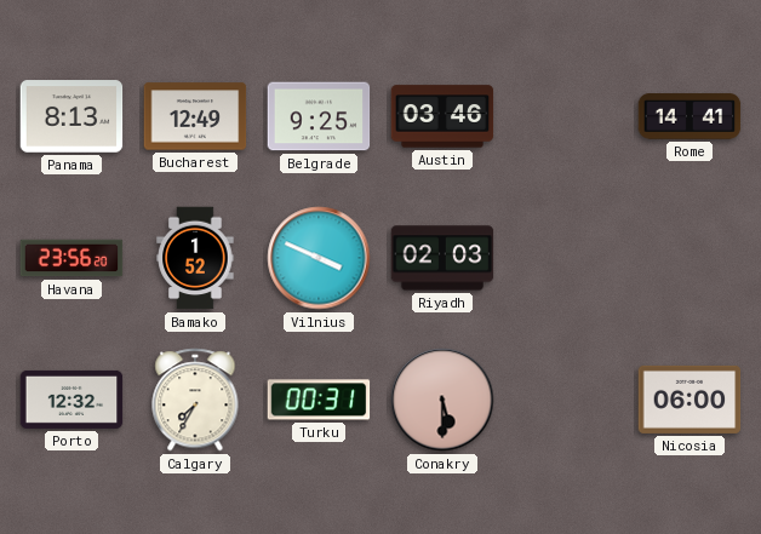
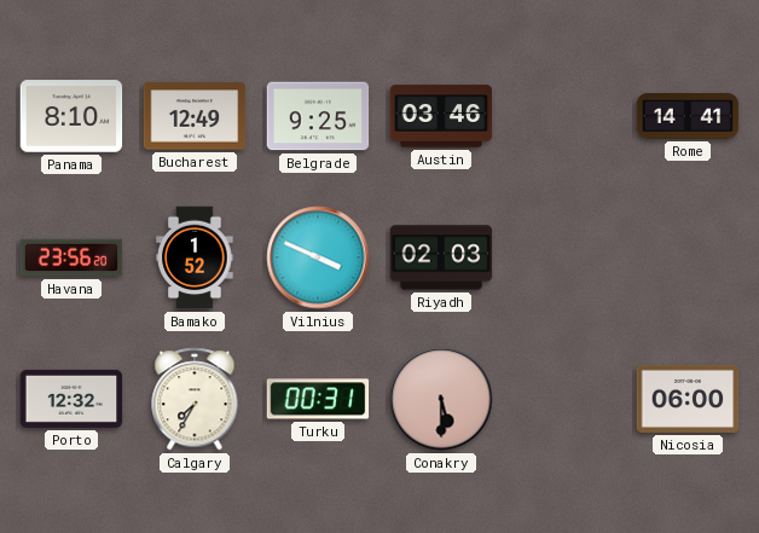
Panama: 8:13 -> 8:10 (71, 116)
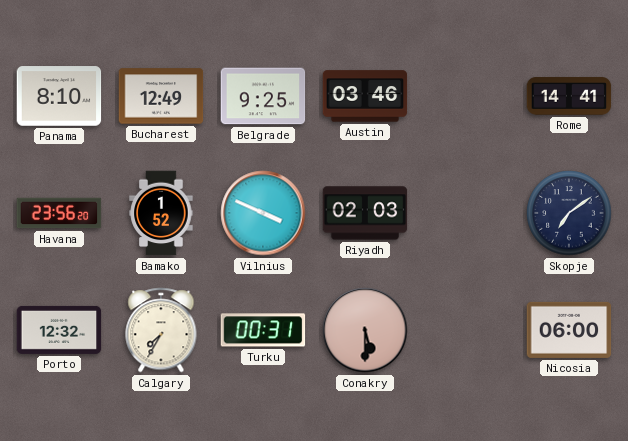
Skopje: none -> 7:09 (569, 213)
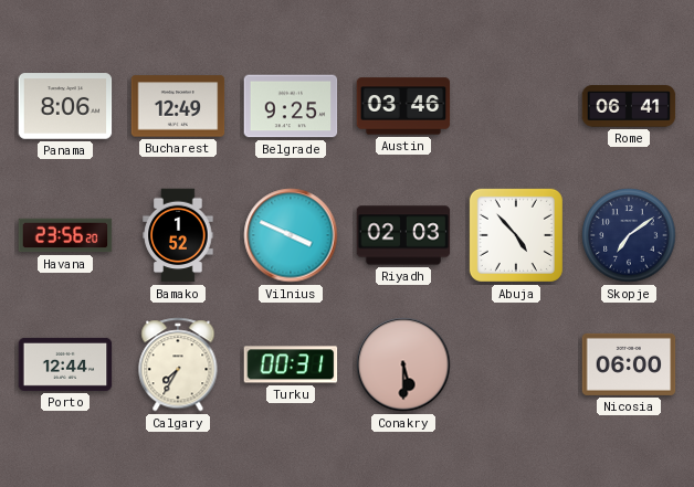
Panama: 8:10 -> 8:06 (65, 106)
Rome: 14:41 -> 06:41 (629, 106)
Abuja: none -> 4:53 (516, 235)
Porto: 12:32 -> 12:44 (65, 364)
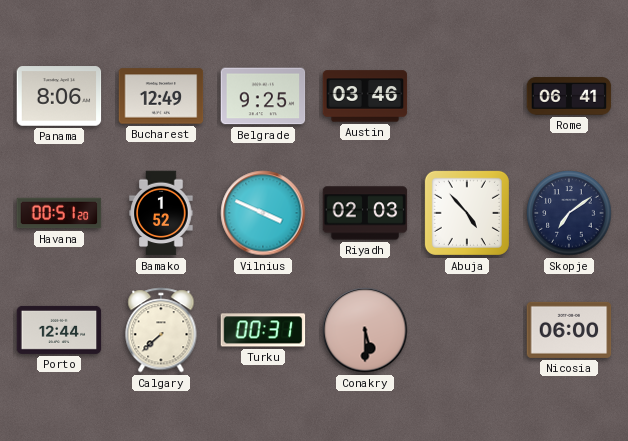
Havana: 23:56 -> 00:51 (59, 213)
Calgary: 7:35 -> 7:38 (161, 330)
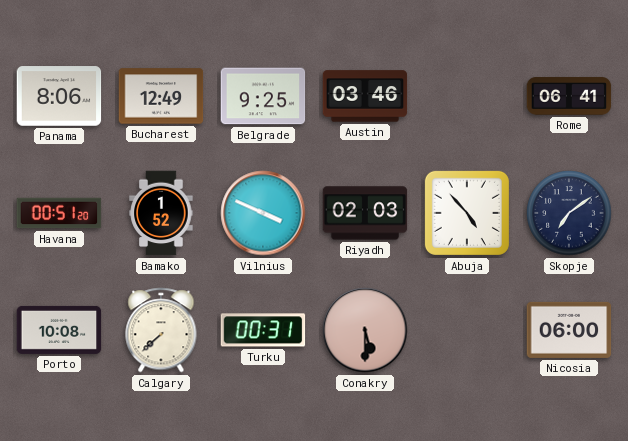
Porto: 12:44 -> 10:08 (59, 330)
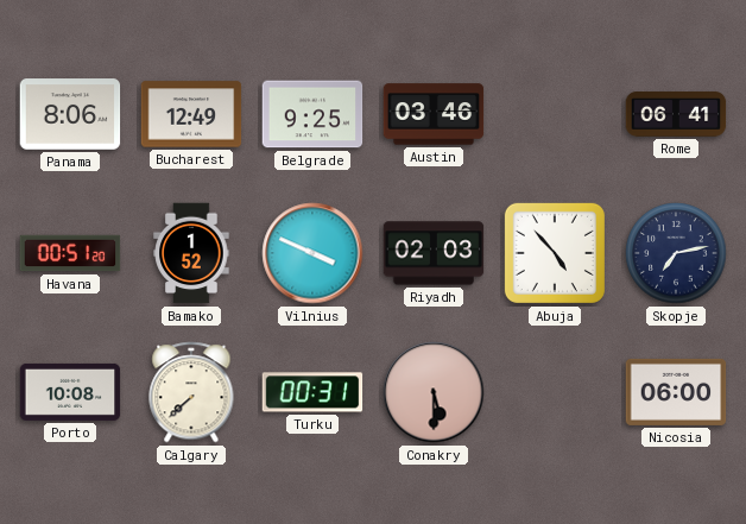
Skopje: 7:09 -> 7:13 (676, 253)
